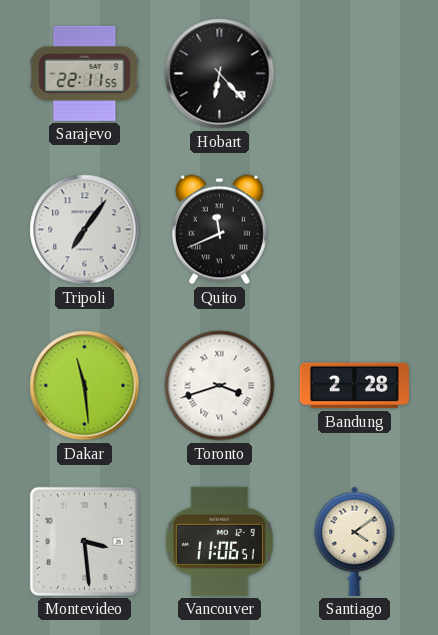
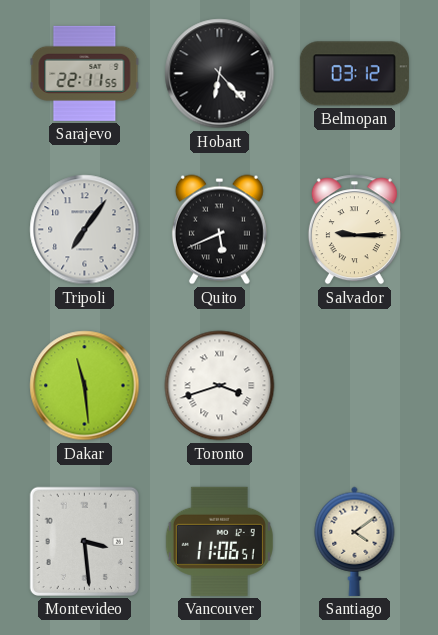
Belmopan: none -> 03:12 (354, 74)
Quito: 11:41 -> 5:41 (219, 230)
Salvador: none -> 9:15 (354, 230)
Bandung: 2:28 -> none (354, 386)
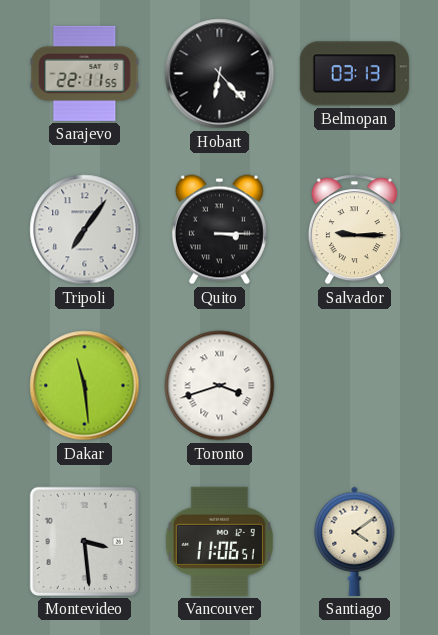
Belmopan: 03:12 -> 03:13 (354, 74)
Quito: 5:41 -> 3:15 (219, 230)
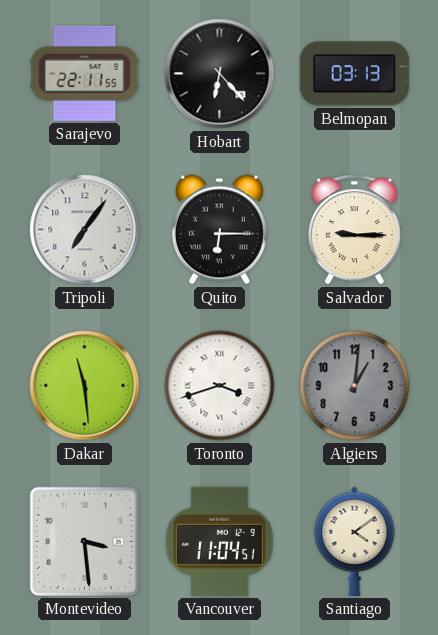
Quito: 3:15 -> 6:15 (219, 230)
Algiers: none -> 1:01 (355, 386)
Vancouver: 11:06 -> 11:04 (219, 541)
